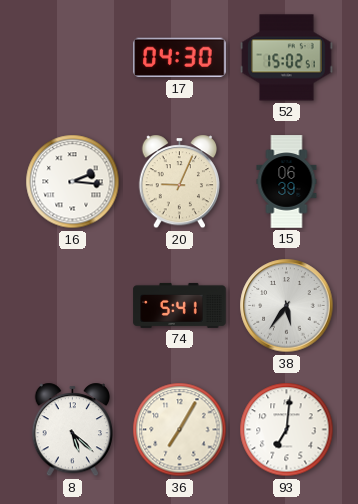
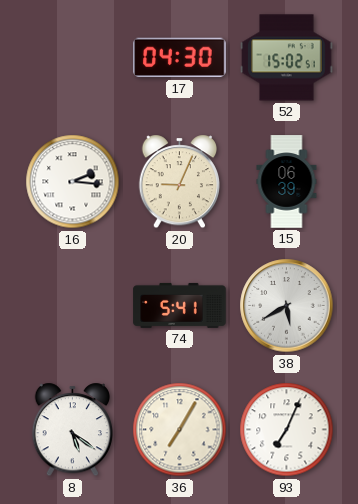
38: 5:36 -> 5:40 (287, 306)
8: 5:22 -> 5:21 (72, 430)
93: 7:01 -> 7:04 (287, 430)
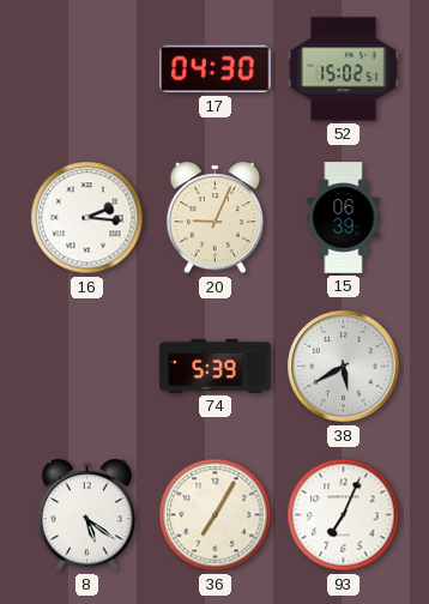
74: 5:41 -> 5:39 (216, 366)
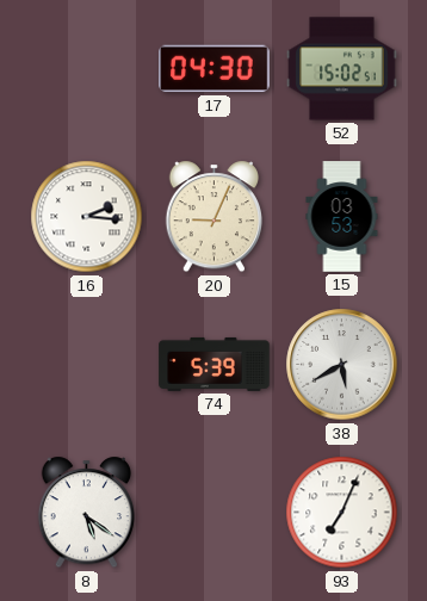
15: 06:39 -> 03:53 (342, 217)
36: 7:05 -> none (216, 515)
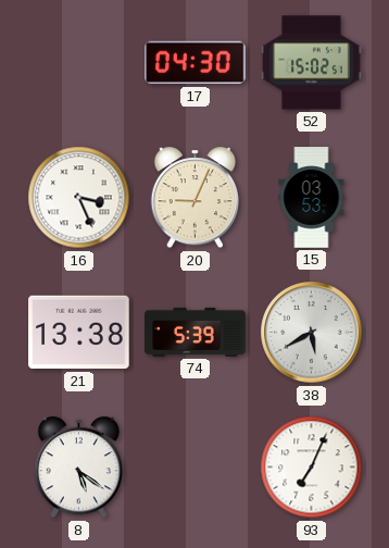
16: 2:16 -> 3:26 (79, 198)
21: none -> 13:38 (79, 333)
